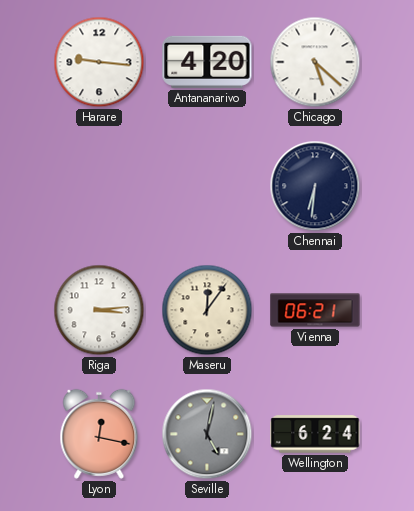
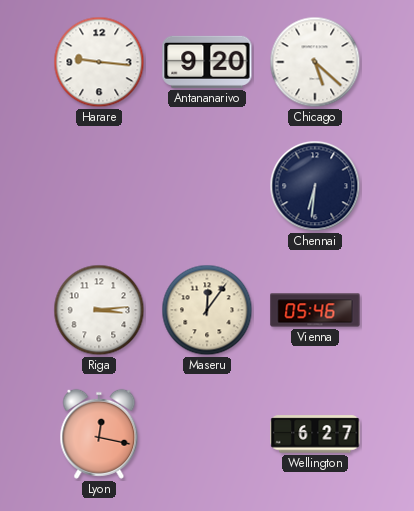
Antananarivo: 4:20 -> 9:20 (207, 62)
Vienna: 06:21 -> 05:46 (315, 310)
Seville: 5:02 -> none (207, 434)
Wellington: 6:24 -> 6:27 (315, 434)
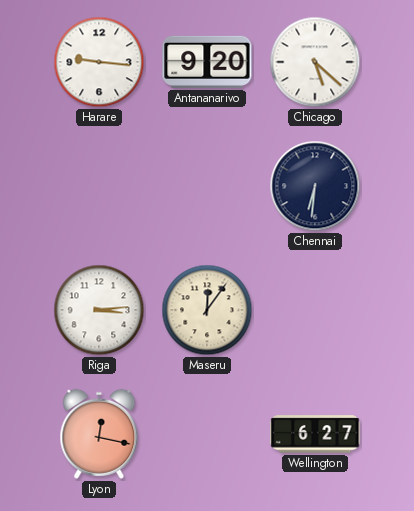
Vienna: 05:46 -> none (315, 310)
